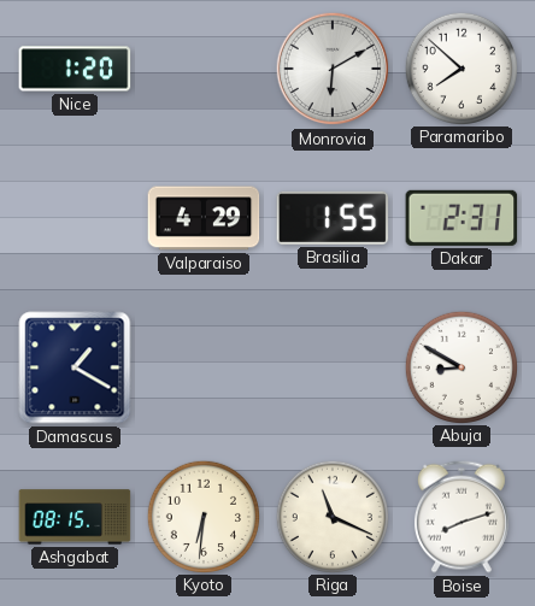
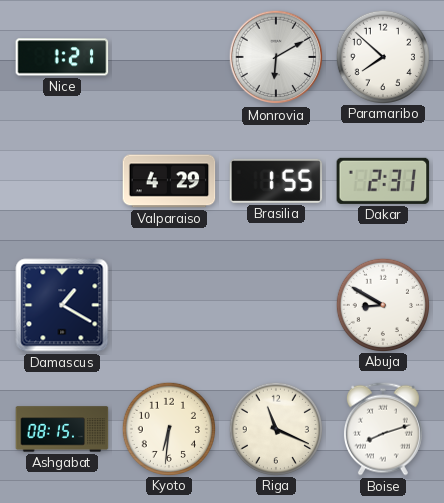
Nice: 1:20 -> 1:21 (62, 57)
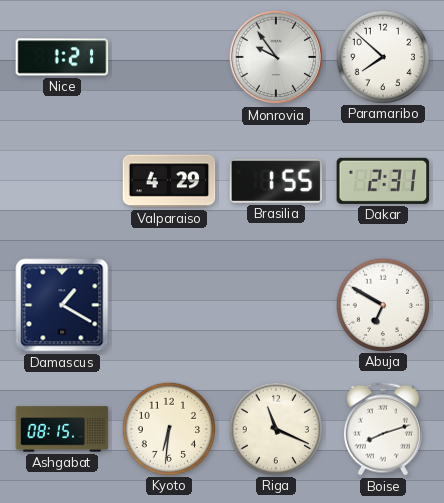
Monrovia: 6:10 -> 9:54 (276, 57)
Abuja: 8:50 -> 6:50 (382, 304)
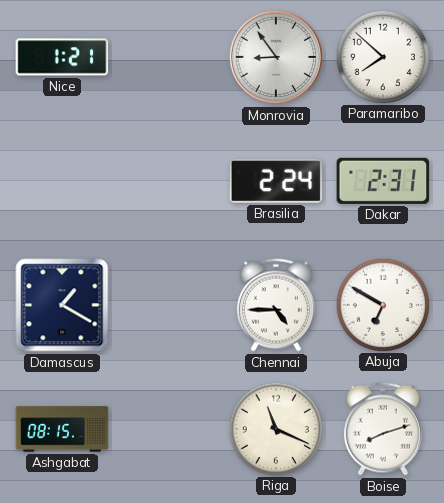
Monrovia: 9:54 -> 8:54 (276, 57)
Valparaiso: 4:29 -> none (169, 181)
Brasilia: 1:55 -> 2:24 (276, 181)
Chennai: none -> 4:45 (276, 305)
Kyoto: 6:31 -> none (168, 428)
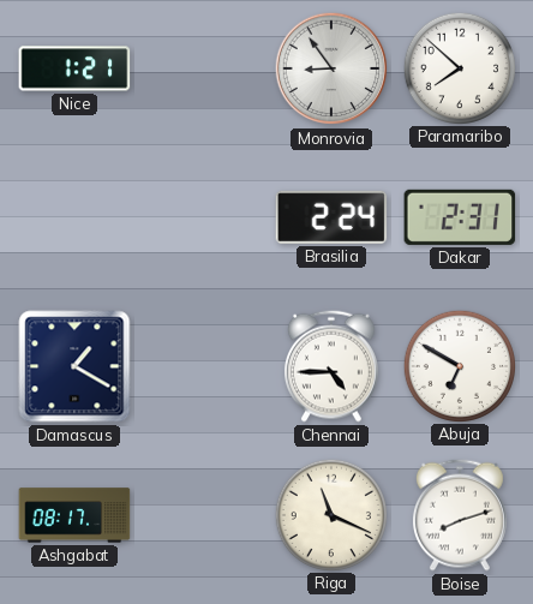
Ashgabat: 08:15 -> 08:17 (74, 515)
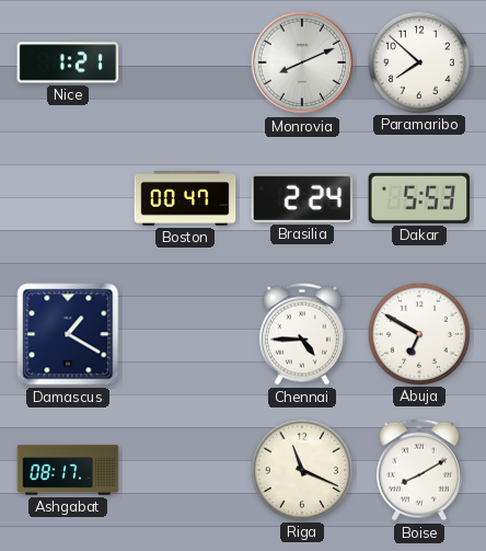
Monrovia: 8:54 -> 8:11 (302, 62)
Boston: none -> 00:47 (185, 198)
Dakar: 2:31 -> 5:53 (419, 198)
Boise: 8:12 -> 8:10 (419, 470)
